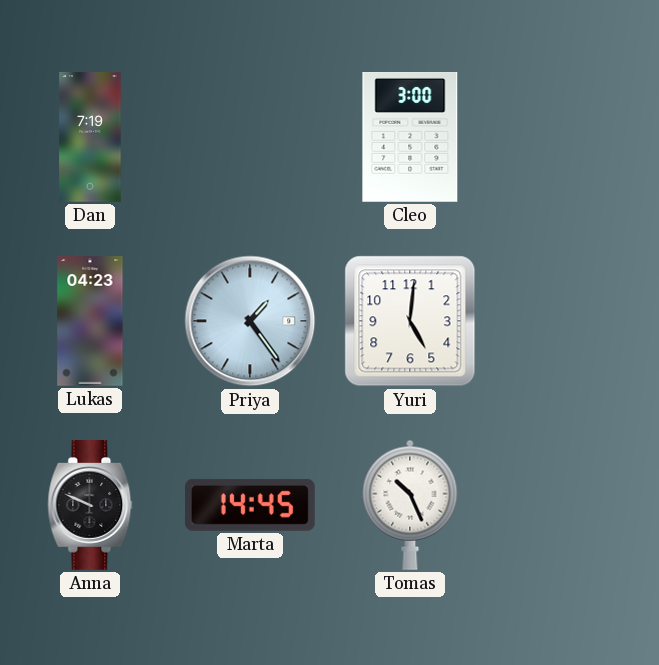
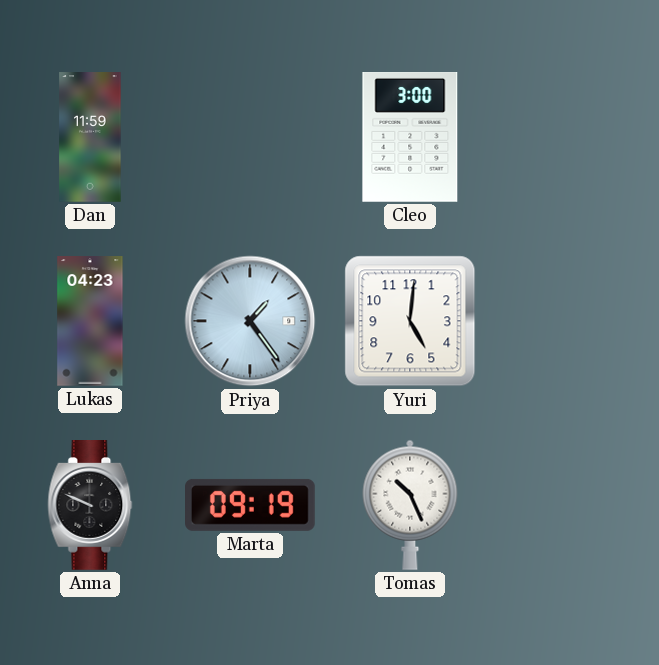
Dan: 7:19 -> 11:59 (90, 137)
Marta: 14:45 -> 09:19 (251, 505)
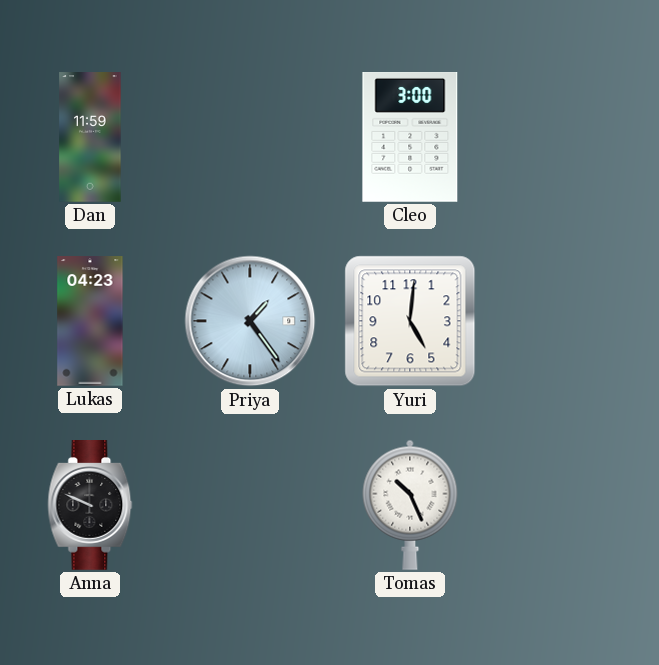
Marta: 09:19 -> none (251, 505)
